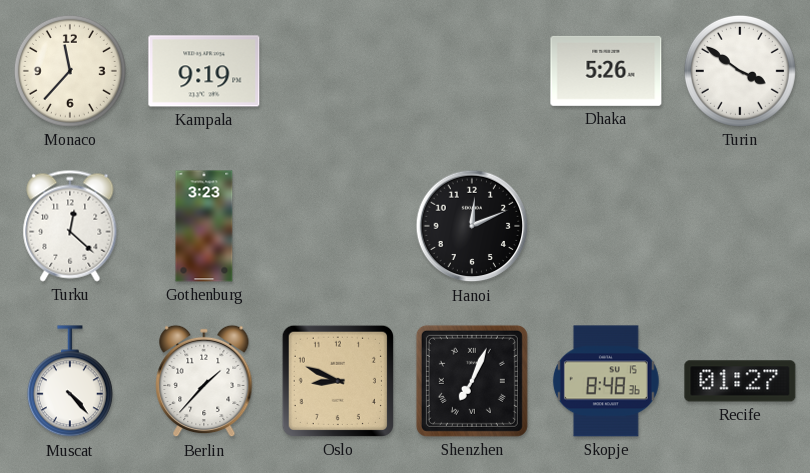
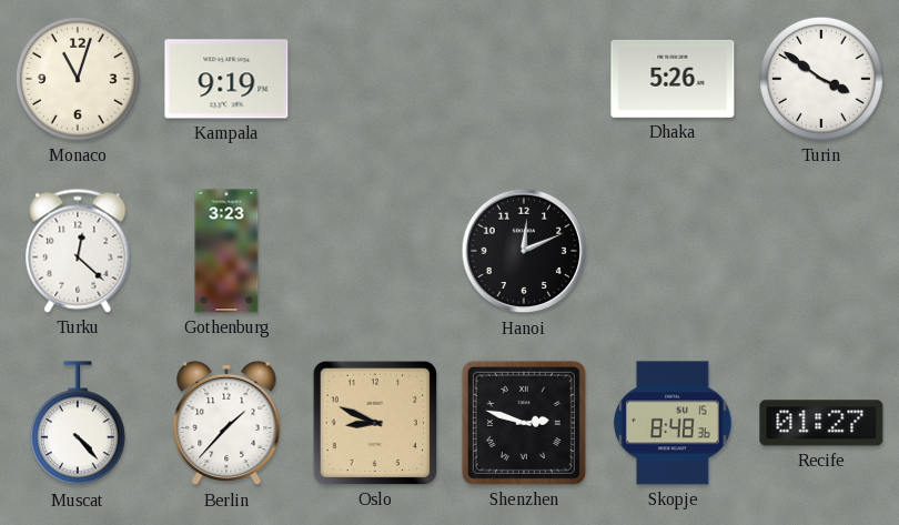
Monaco: 11:37 -> 11:03 (78, 79)
Shenzhen: 7:04 -> 2:48 (524, 423)
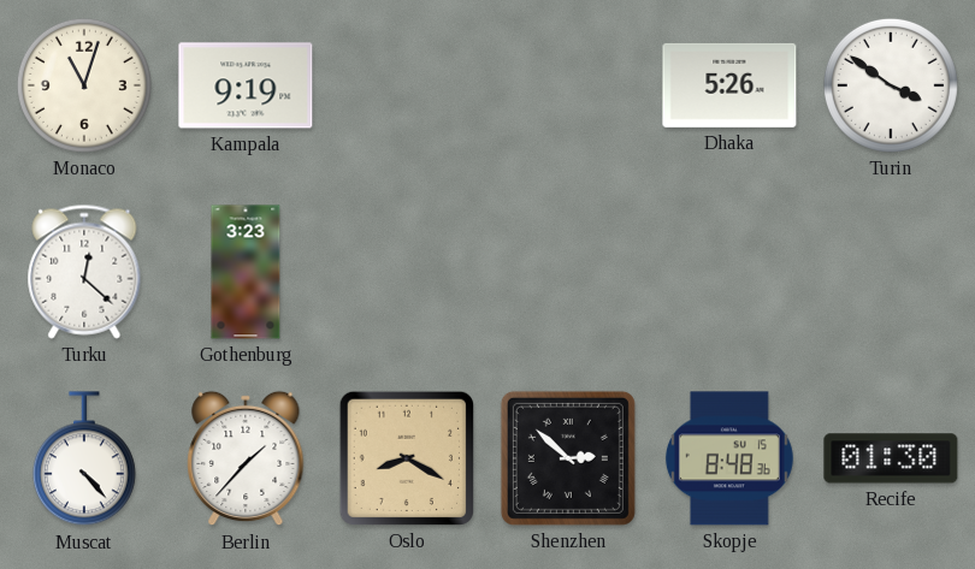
Hanoi: 12:11 -> none (524, 251)
Oslo: 8:49 -> 8:20 (407, 458)
Shenzhen: 2:48 -> 2:52 (568, 458)
Recife: 01:27 -> 01:30 (891, 458)
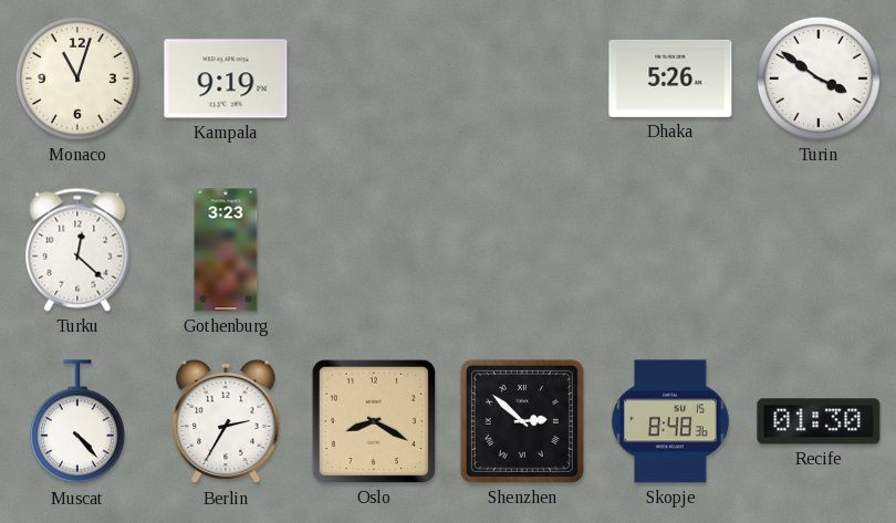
Berlin: 1:37 -> 2:35 (226, 421)
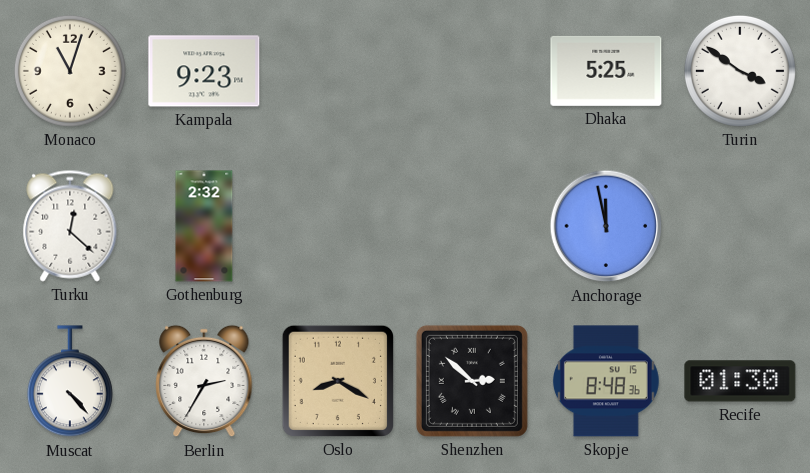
Kampala: 9:19 -> 9:23 (204, 71)
Dhaka: 5:26 -> 5:25 (606, 71)
Gothenburg: 3:23 -> 2:32 (204, 226)
Anchorage: none -> 11:58 (606, 226)
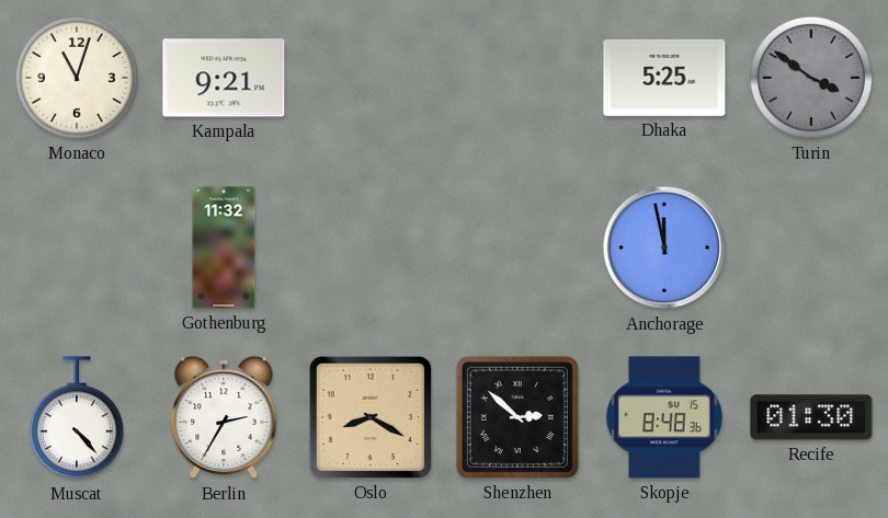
Kampala: 9:23 -> 9:21 (224, 78)
Turin dial: white -> grey (811, 78)
Turku: 12:22 -> none (70, 226)
Gothenburg: 2:32 -> 11:32 (224, 248)
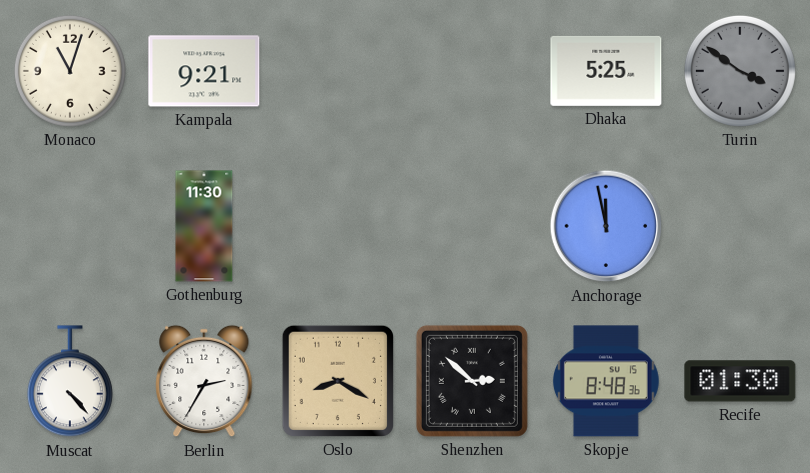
Gothenburg: 11:32 -> 11:30 (204, 226)
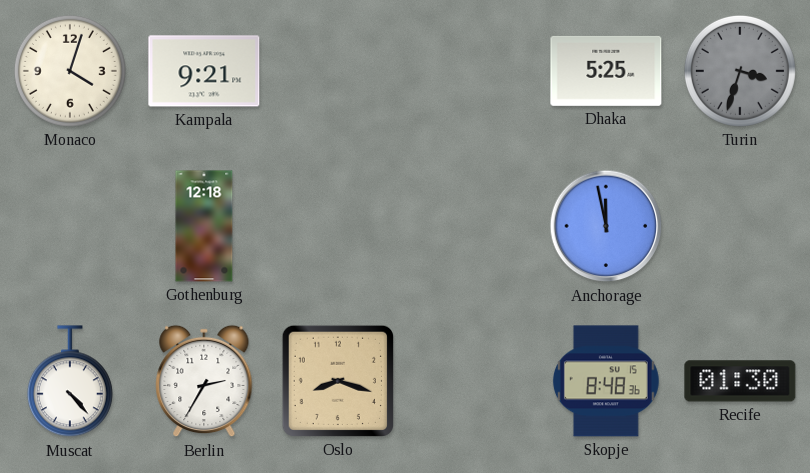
Monaco: 11:03 -> 4:03 (70, 71)
Turin: 3:51 -> 3:33 (740, 71)
Gothenburg: 11:30 -> 12:18 (204, 226)
Oslo: 8:20 -> 8:18 (338, 381)
Shenzhen: 2:52 -> none (472, 381)
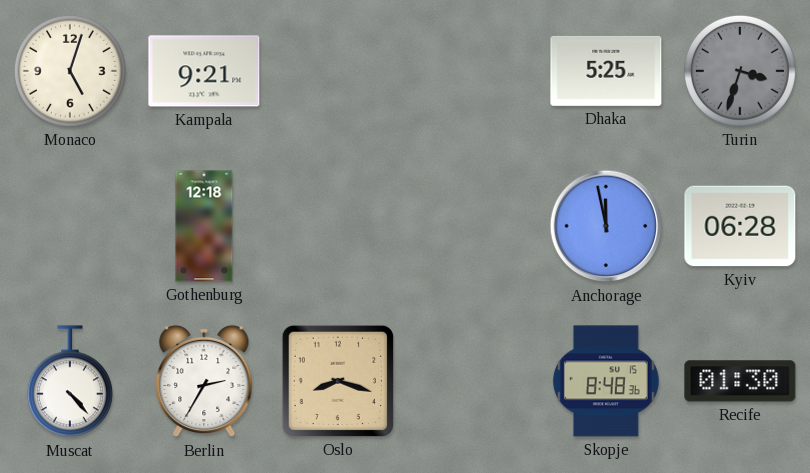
Monaco: 4:03 -> 5:03 (70, 71)
Kyiv: none -> 06:28 (740, 226)
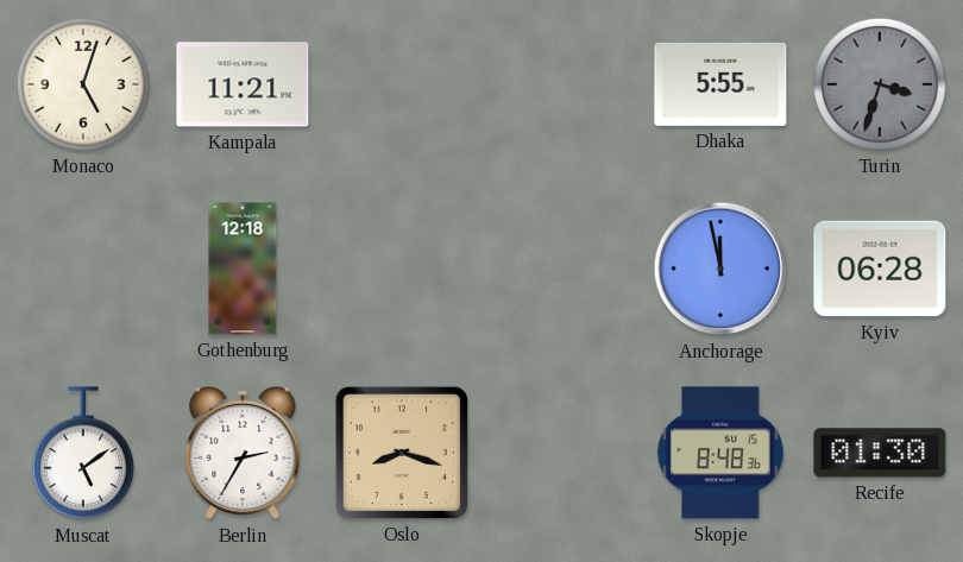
Kampala: 9:21 -> 11:21 (243, 84)
Dhaka: 5:25 -> 5:55 (720, 84)
Muscat: 4:23 -> 5:09 (83, 454)
